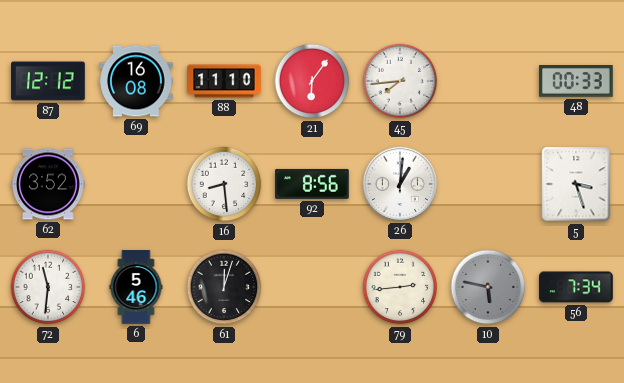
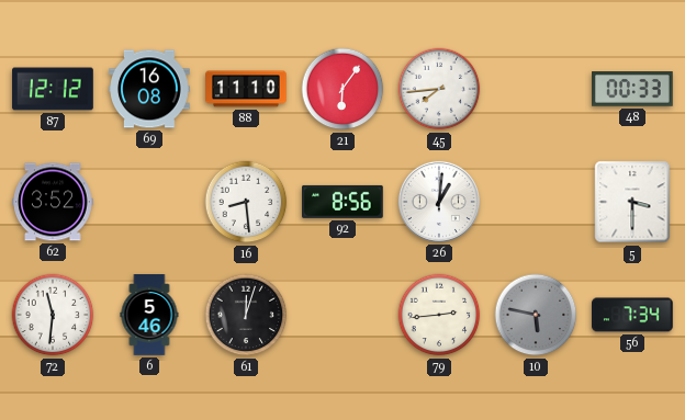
5: 3:27 -> 3:30 (632, 202)
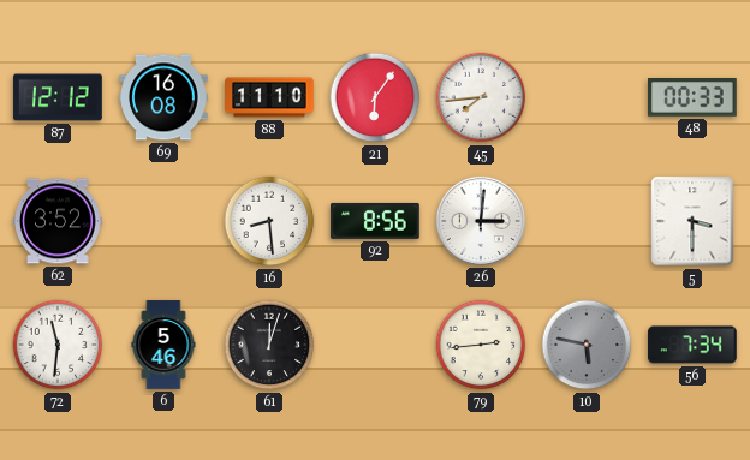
26: 1:01 -> 3:01 (481, 221)
